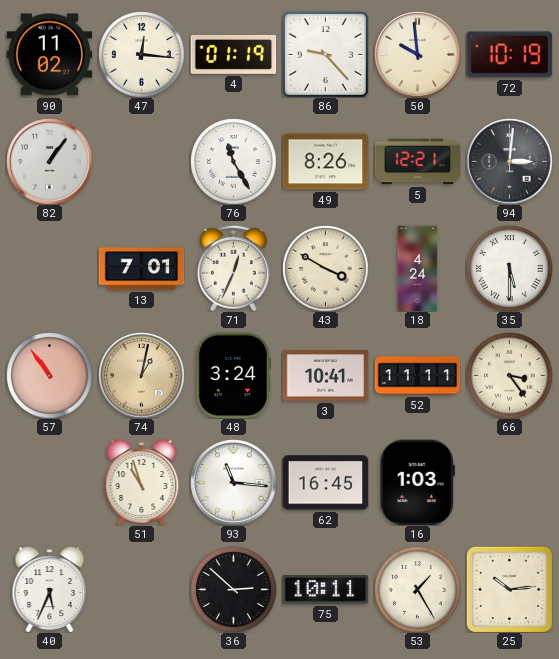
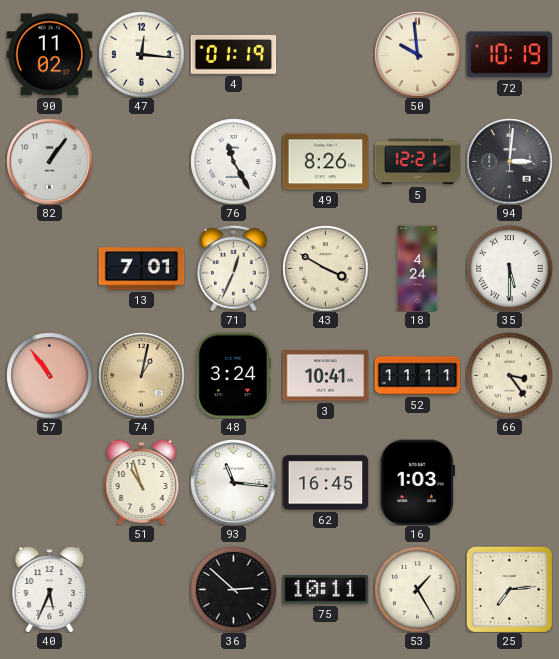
86: 9:23 -> none (325, 54)
25: 10:14 -> 7:14 (509, 589)
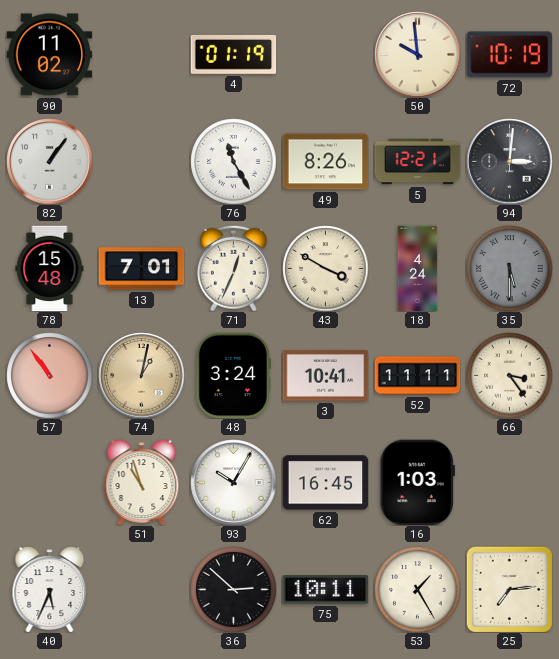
47: 12:16 -> none (141, 54)
78: none -> 15:48 (50, 268)
35 dial: white -> grey (509, 268)
93: 11:16 -> 10:05 (233, 482)
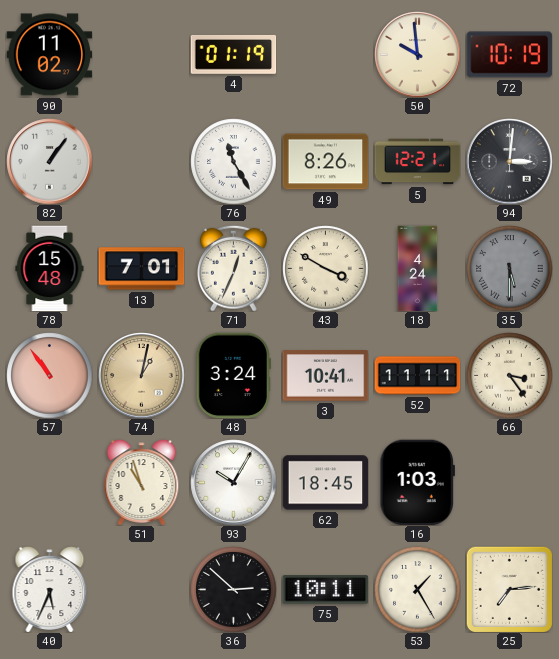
62: 16:45 -> 18:45 (325, 483)
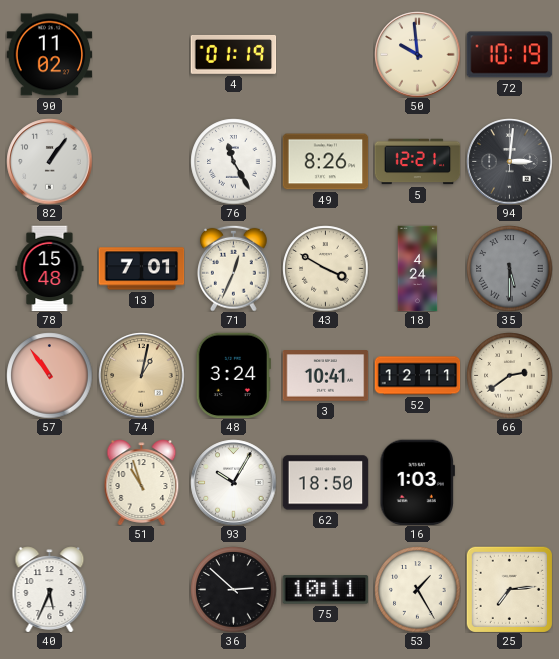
52: 11:11 -> 12:11 (417, 376)
66: 3:24 -> 2:39 (509, 375)
62: 18:45 -> 18:50 (325, 483)
